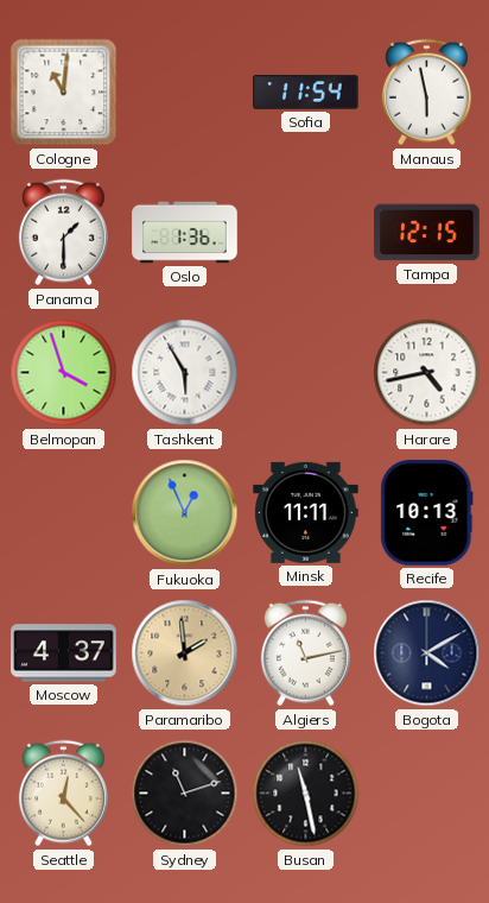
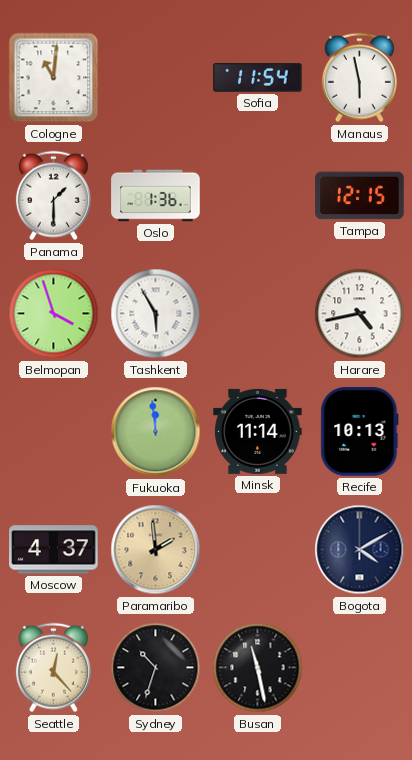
Fukuoka: 12:56 -> 11:59 (156, 432)
Minsk: 11:11 -> 11:14 (258, 431)
Algiers: 11:13 -> none (305, 653)
Sydney: 11:12 -> 10:33 (156, 668)
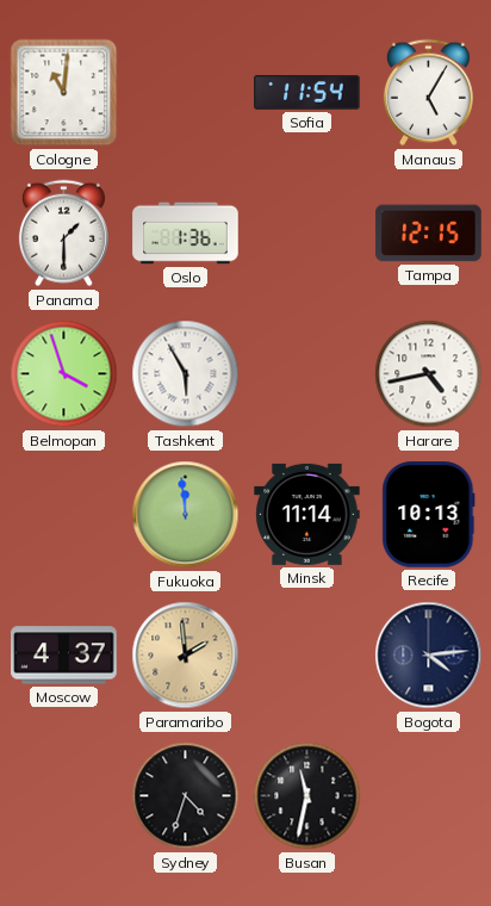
Manaus: 5:58 -> 5:05 (428, 93)
Bogota: 4:10 -> 4:14 (429, 656)
Seattle: 12:23 -> none (53, 668)
Sydney: 10:33 -> 4:33 (186, 796)
Busan: 11:28 -> 11:32 (307, 796)
